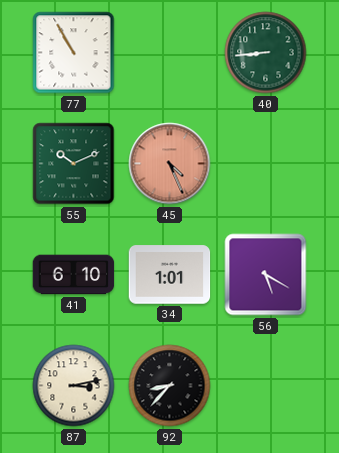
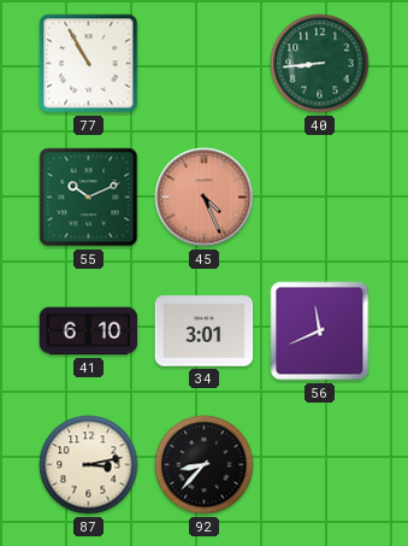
34: 1:01 -> 3:01 (205, 331)
56: 5:20 -> 11:41 (320, 331)
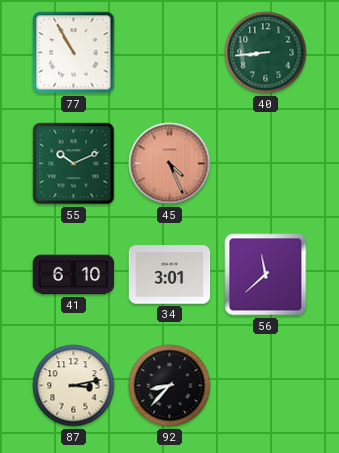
56: 11:41 -> 11:38 (266, 275)
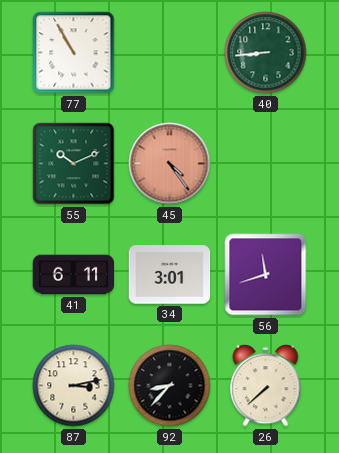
45: 4:26 -> 4:24 (170, 164)
41: 6:10 -> 6:11 (74, 275)
56: 11:38 -> 11:42 (266, 275)
26: none -> 7:38 (266, 386)
